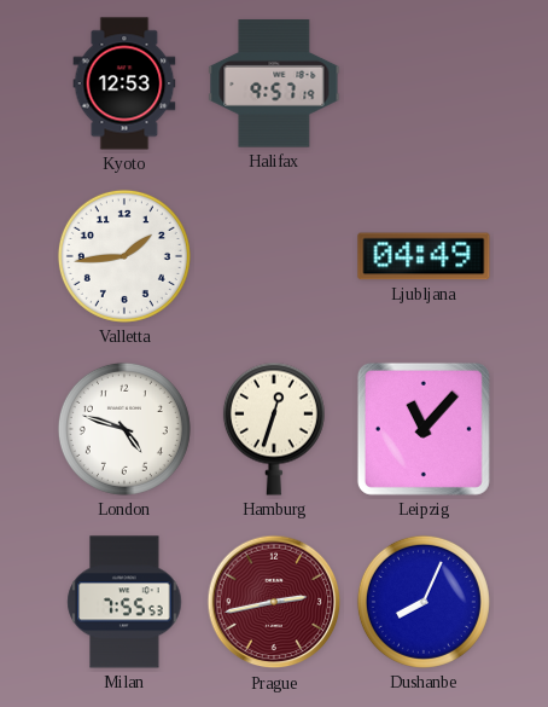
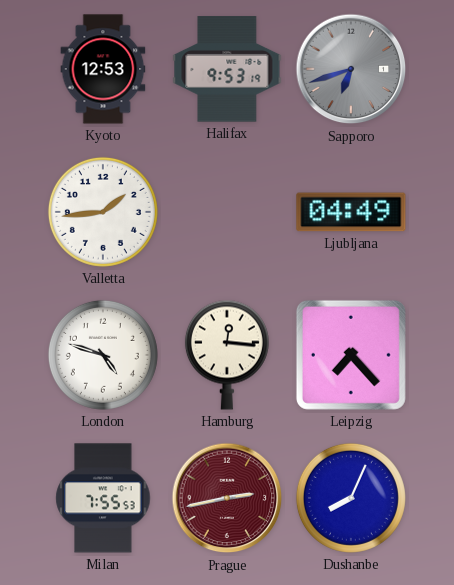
Halifax: 9:57 -> 9:53 (227, 69)
Sapporo: none -> 6:42 (351, 69)
Hamburg: 12:33 -> 12:16 (227, 355)
Leipzig: 11:07 -> 7:23 (351, 355)
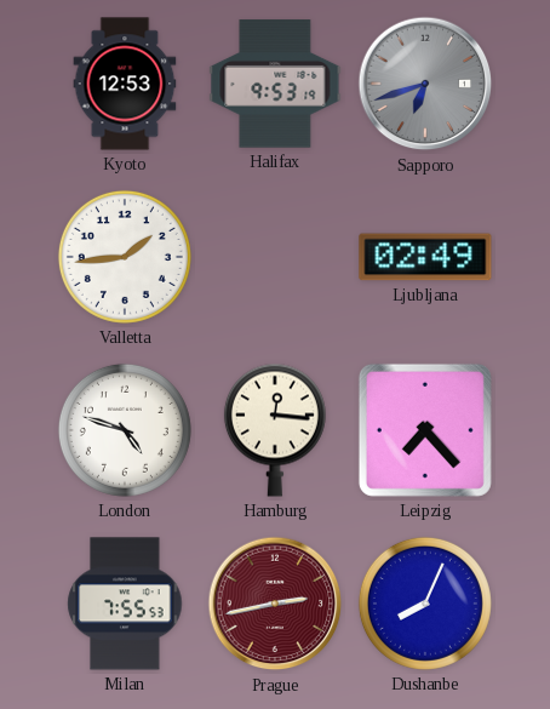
Ljubljana: 04:49 -> 02:49 (425, 257)
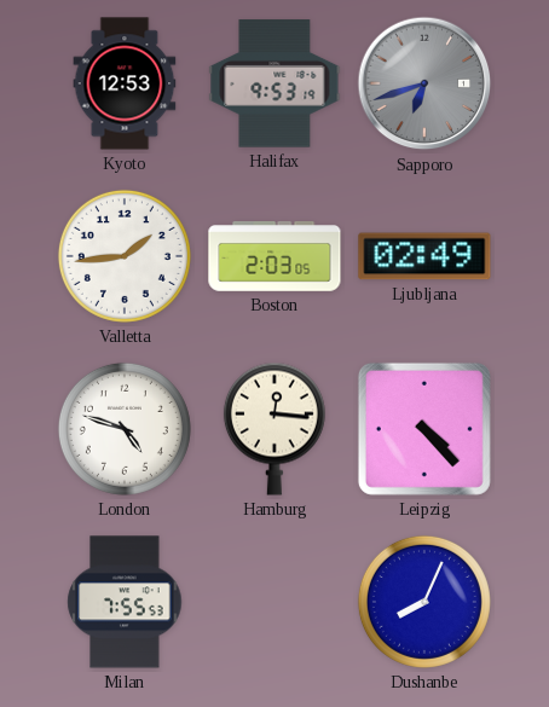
Boston: none -> 2:03 (274, 256)
Leipzig: 7:23 -> 4:23 (424, 429)
Prague: 2:43 -> none (275, 604)
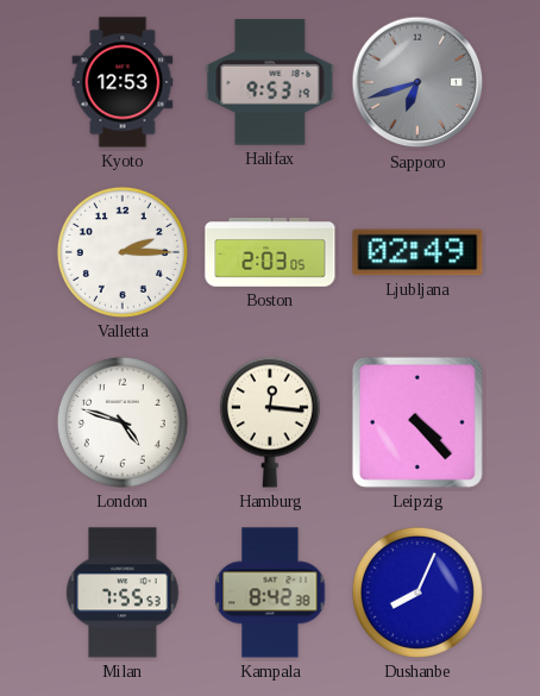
Valletta: 1:44 -> 2:15 (123, 252)
Kampala: none -> 8:42 (270, 592)
